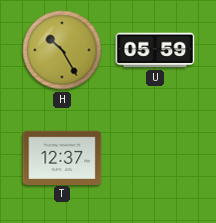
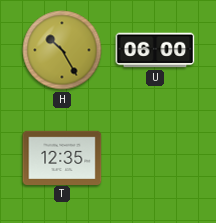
U: 05:59 -> 06:00 (155, 50)
T: 12:37 -> 12:35 (62, 157)
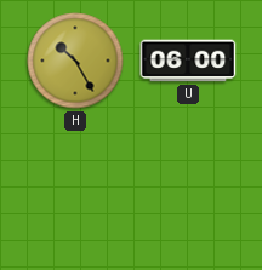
T: 12:35 -> none (62, 157)
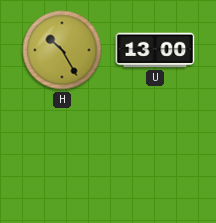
U: 06:00 -> 13:00 (155, 50)
